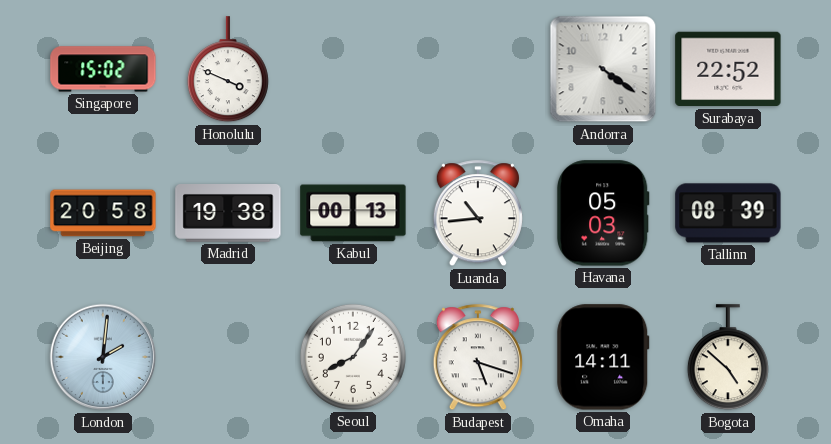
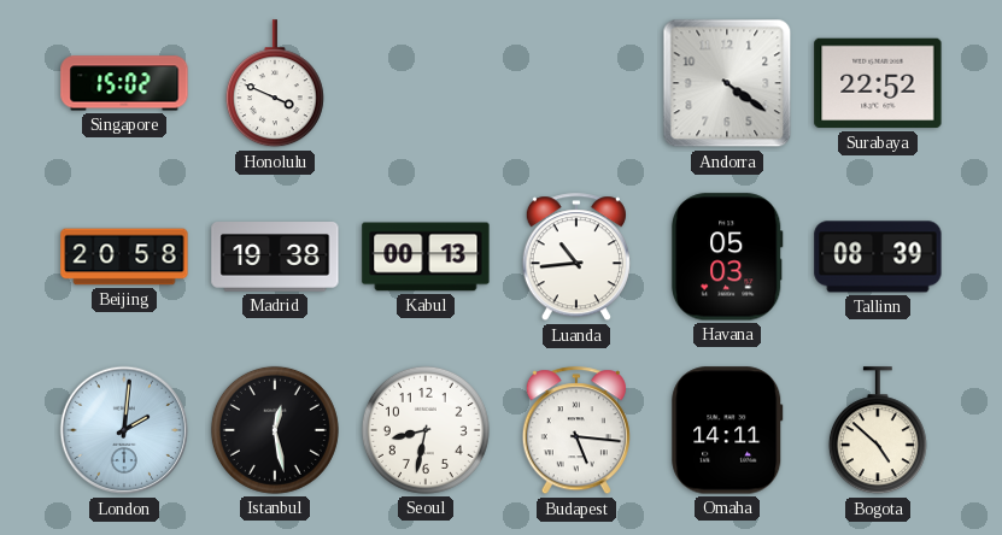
Istanbul: none -> 12:28 (275, 430)
Seoul: 8:06 -> 8:32 (426, 430)
Budapest: 5:18 -> 5:16 (576, 431)
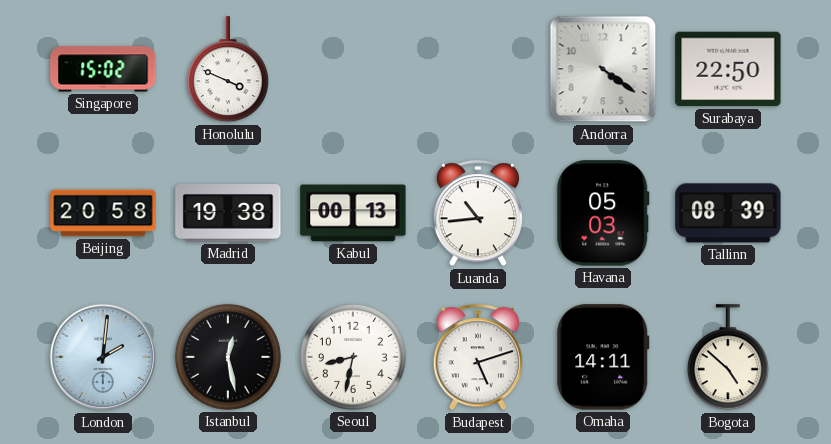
Surabaya: 22:52 -> 22:50 (728, 69)
Budapest: 5:16 -> 5:12 (478, 358)
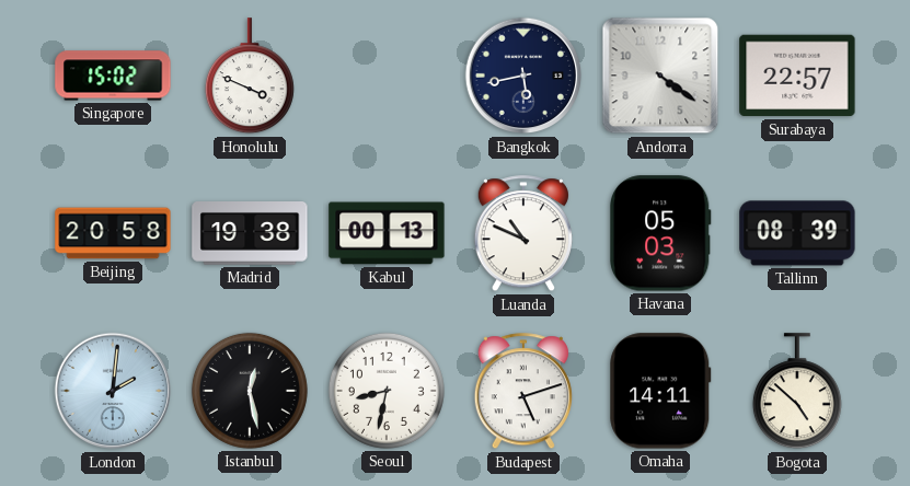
Bangkok: none -> 5:43 (523, 76)
Surabaya: 22:50 -> 22:57 (797, 76)
Luanda: 10:44 -> 10:49 (523, 234)
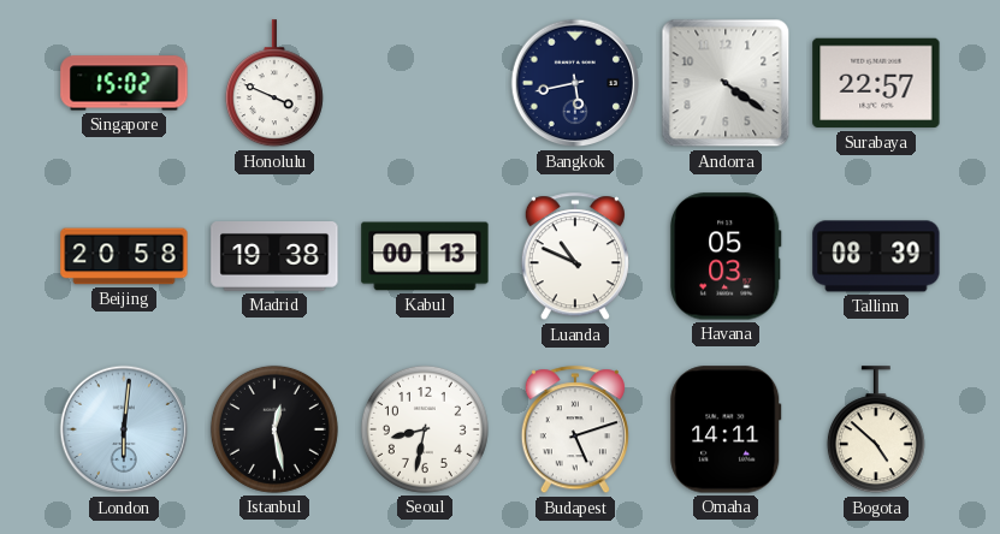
London: 2:01 -> 6:01 (124, 429)
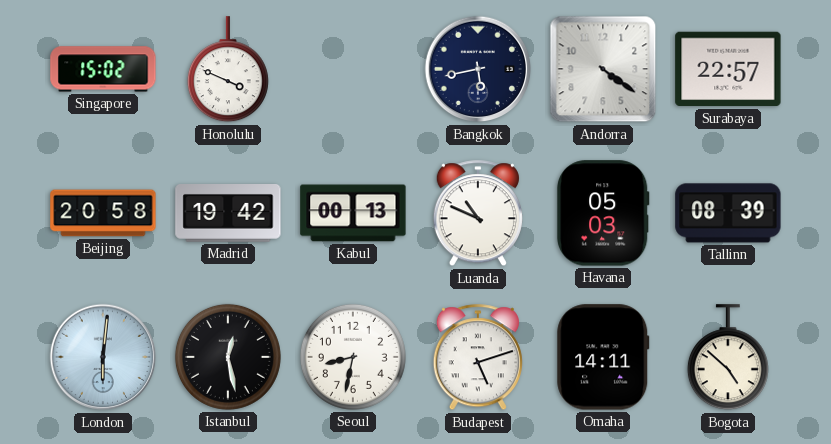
Madrid: 19:38 -> 19:42 (228, 214)
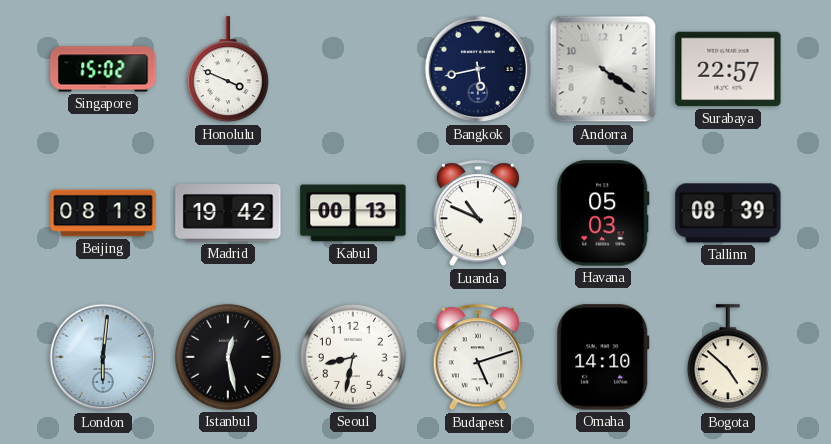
Beijing: 20:58 -> 08:18 (103, 213)
Omaha: 14:11 -> 14:10 (603, 357)
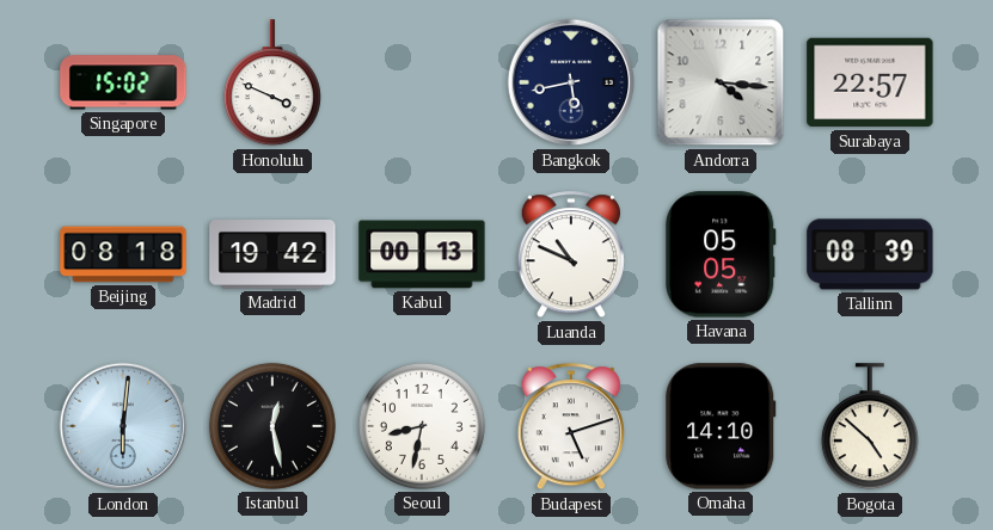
Andorra: 4:21 -> 4:16 (721, 82)
Havana: 05:03 -> 05:05 (721, 254)
